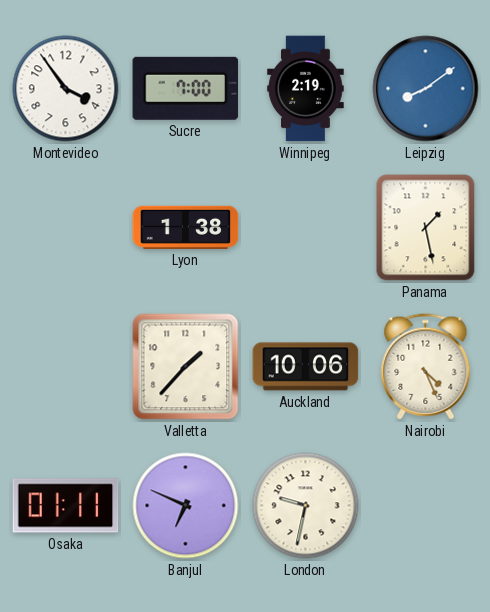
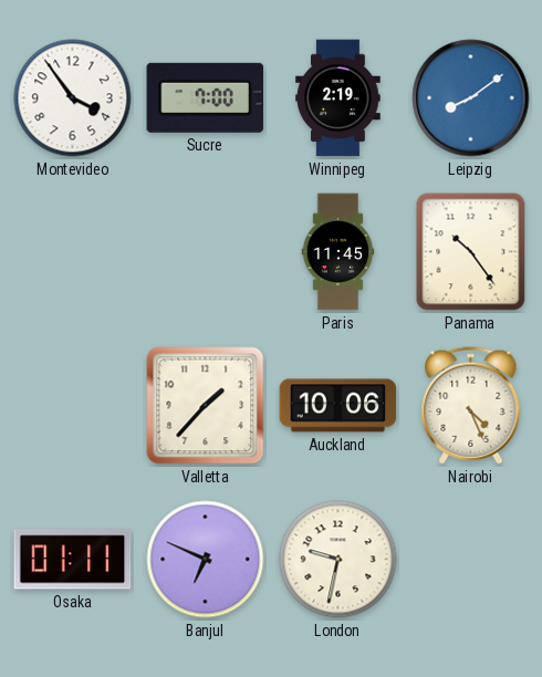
Lyon: 1:38 -> none (186, 227)
Paris: none -> 11:45 (338, 252)
Panama: 1:28 -> 10:24 (471, 252)
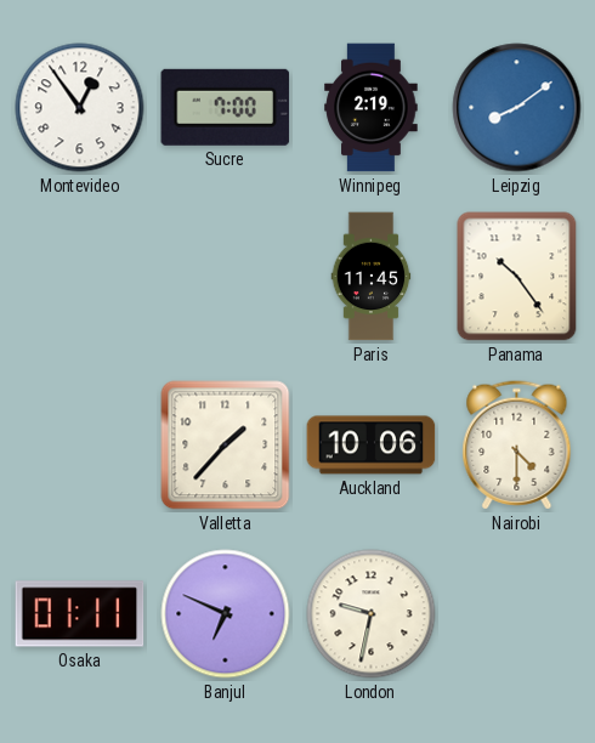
Montevideo: 3:54 -> 12:54 (80, 108)
Nairobi: 4:26 -> 4:30 (517, 446)
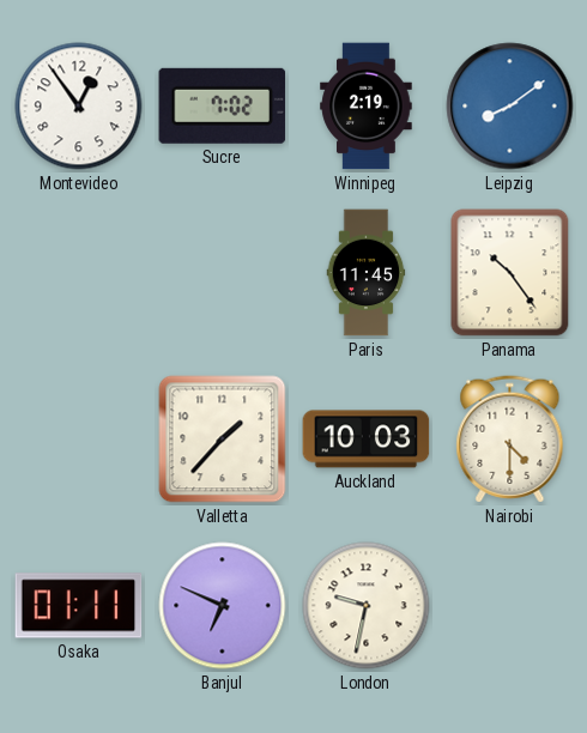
Sucre: 7:00 -> 7:02 (223, 105)
Auckland: 10:06 -> 10:03 (367, 440)
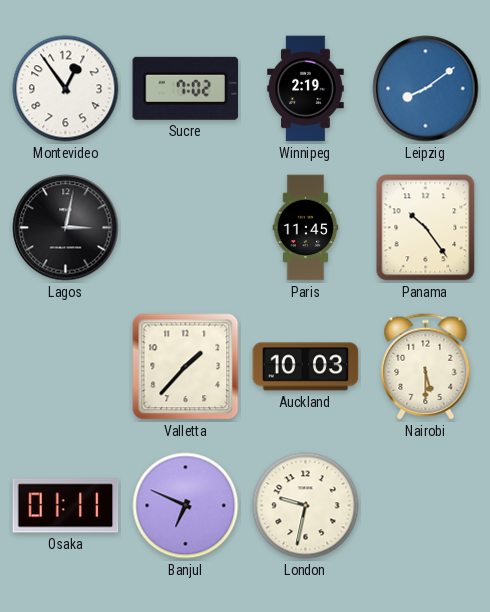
Lagos: none -> 3:02 (66, 228)
Nairobi: 4:30 -> 5:30 (426, 367)
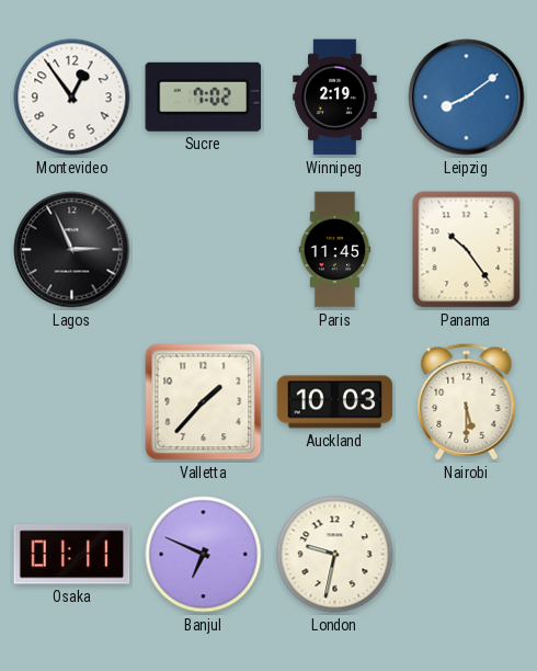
Lagos: 3:02 -> 2:56 (72, 250)
